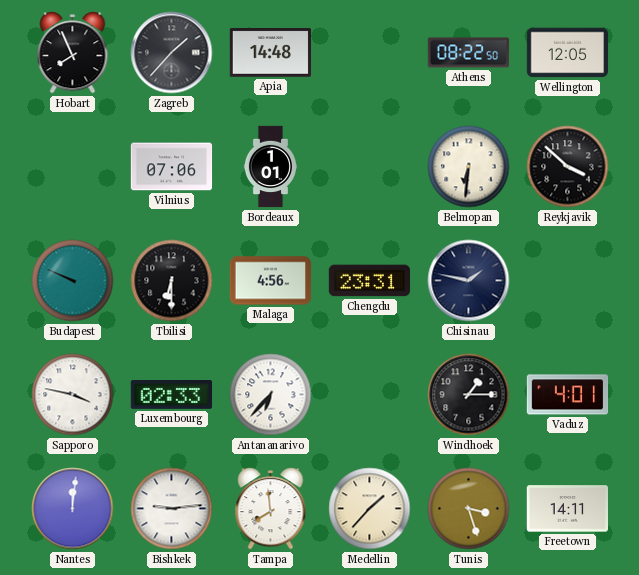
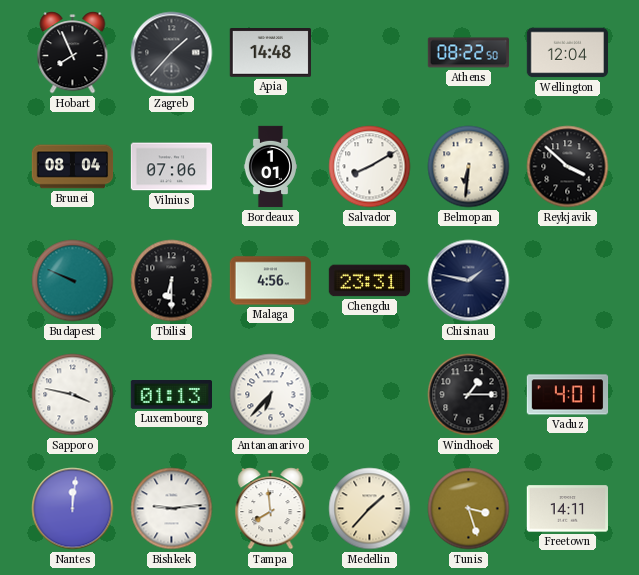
Wellington: 12:05 -> 12:04 (568, 53)
Brunei: none -> 08:04 (73, 167)
Salvador: none -> 8:10 (370, 167)
Luxembourg: 02:33 -> 01:13 (171, 395)
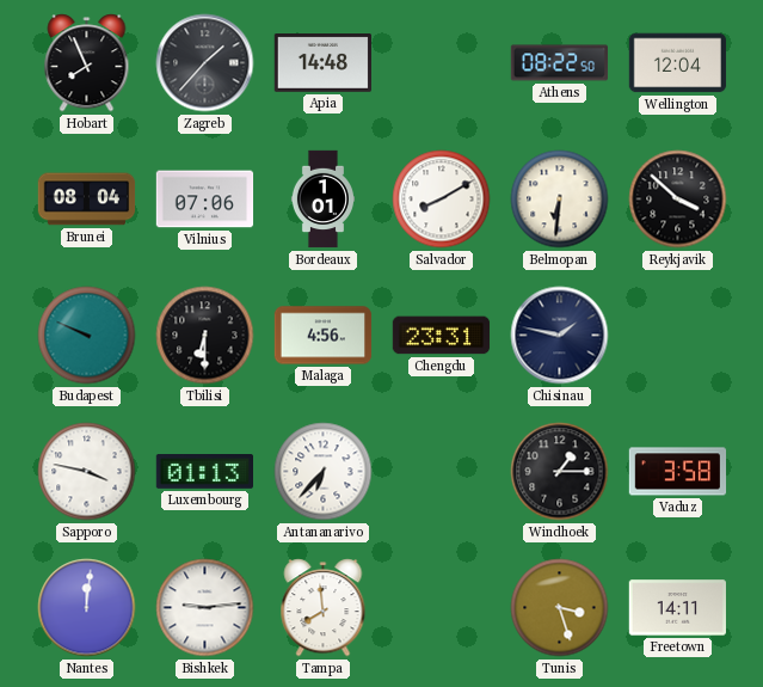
Vaduz: 4:01 -> 3:58 (678, 472)
Medellin: 1:37 -> none (370, 509)
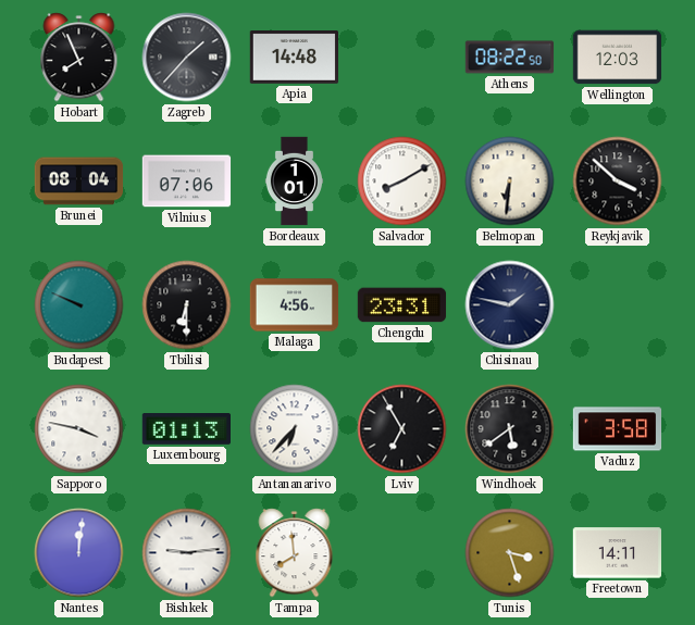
Wellington: 12:04 -> 12:03 (618, 58)
Lviv: none -> 6:55 (402, 429)
Windhoek: 1:15 -> 5:39 (510, 429)
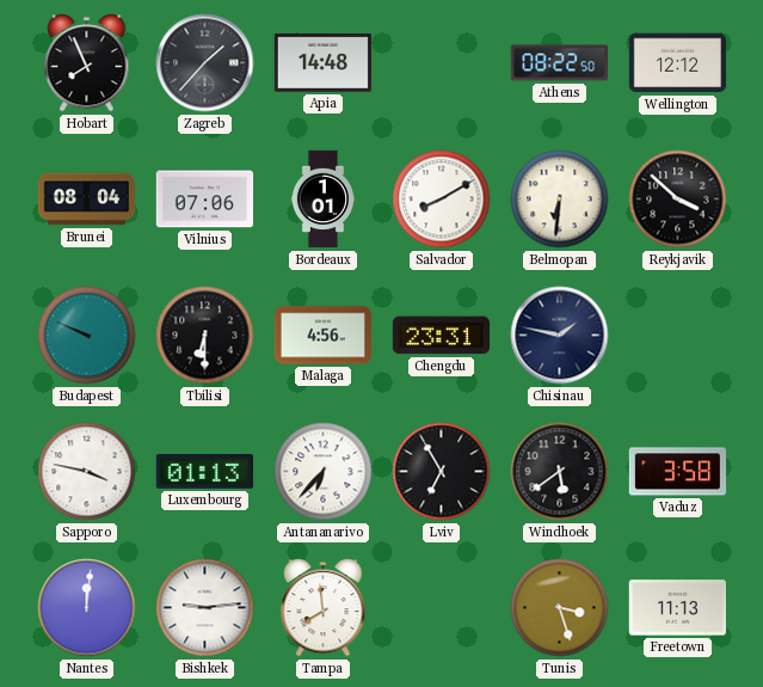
Wellington: 12:03 -> 12:12 (678, 63)
Freetown: 14:11 -> 11:13 (678, 608)
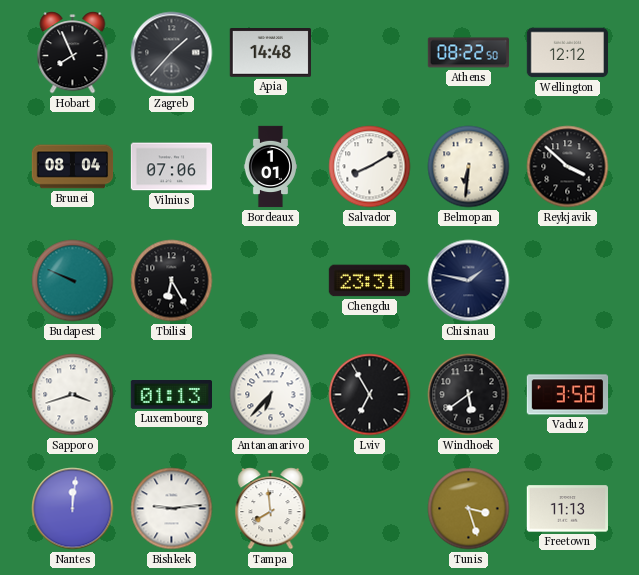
Tbilisi: 6:30 -> 6:25 (172, 281)
Malaga: 4:56 -> none (324, 336)
Sapporo: 3:47 -> 3:42 (73, 395)
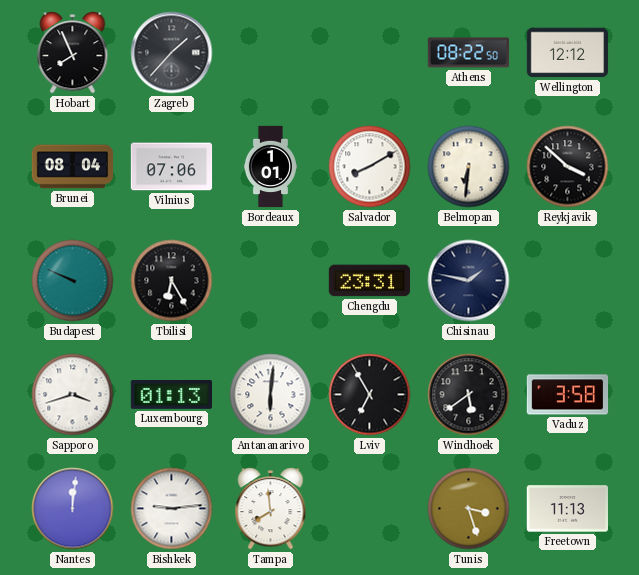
Apia: 14:48 -> none (270, 53)
Antananarivo: 6:37 -> 6:01 (271, 395)
